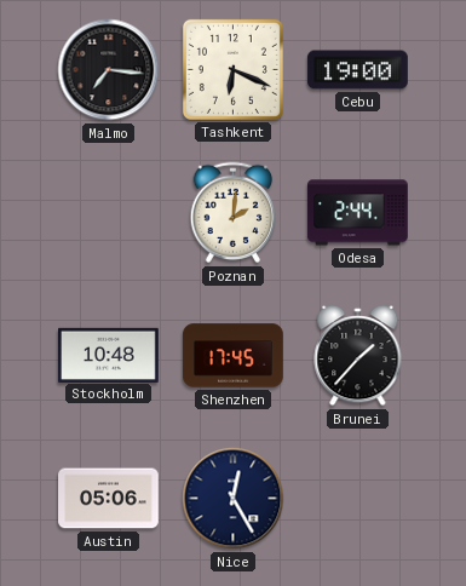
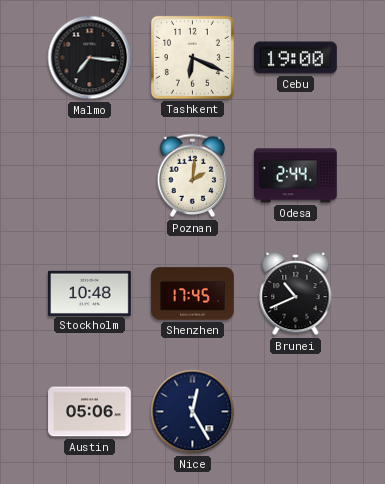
Brunei: 1:37 -> 10:41 (296, 294)
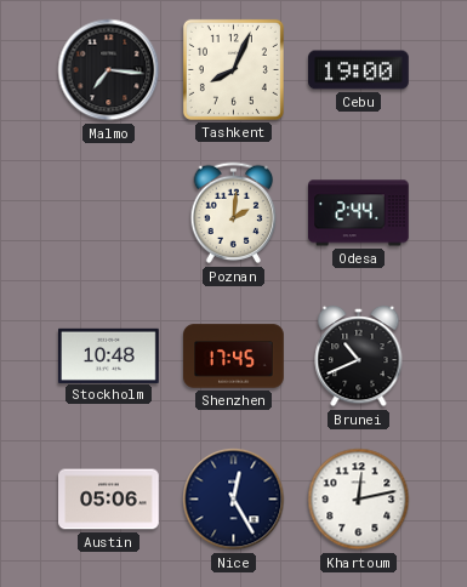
Tashkent: 6:19 -> 8:04 (233, 69)
Khartoum: none -> 12:13 (359, 500)
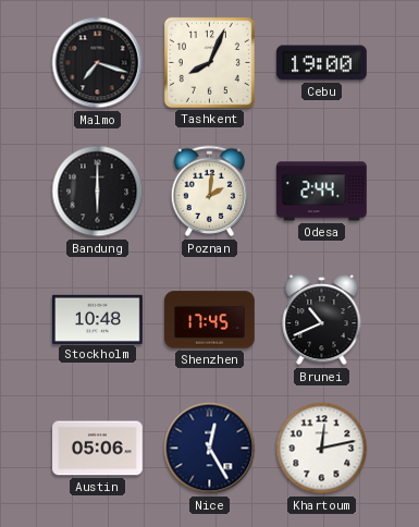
Malmo: 7:16 -> 7:18 (98, 63)
Bandung: none -> 6:00 (98, 192)
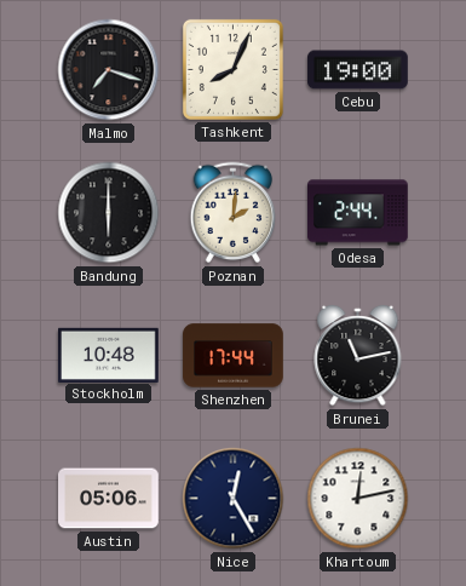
Shenzhen: 17:45 -> 17:44 (234, 356)
Brunei: 10:41 -> 11:13 (358, 356)
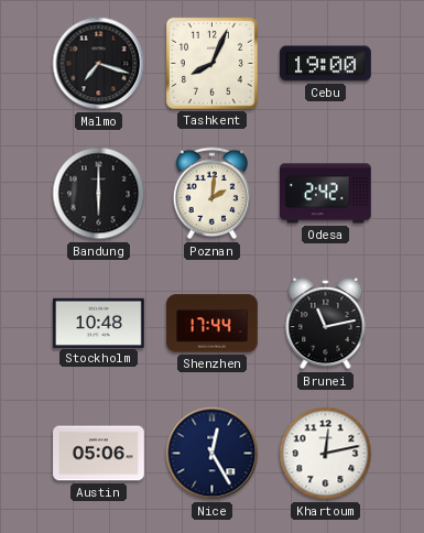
Odesa: 2:44 -> 2:42 (326, 194)
